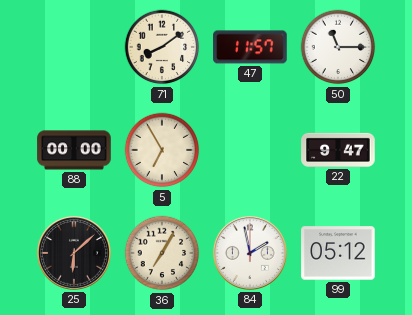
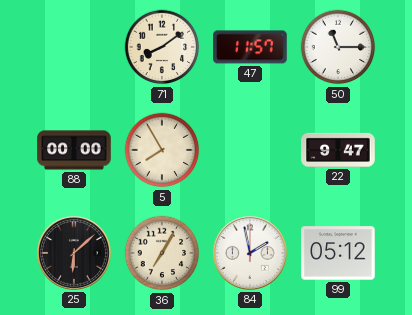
5: 6:55 -> 7:55 (162, 150)
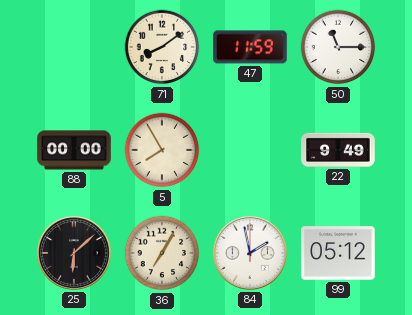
47: 11:57 -> 11:59 (250, 47)
22: 9:47 -> 9:49 (338, 150)
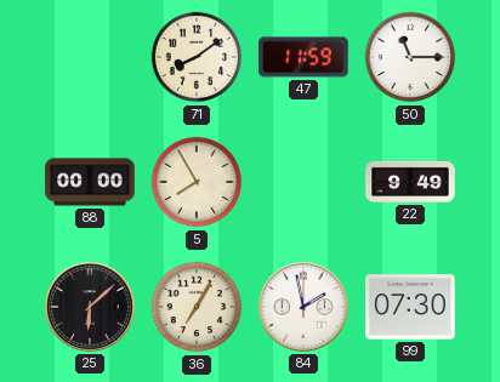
99: 05:12 -> 07:30 (410, 307)
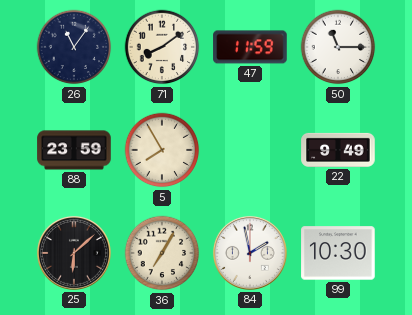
26: none -> 11:06 (74, 47)
88: 00:00 -> 23:59 (74, 150)
99: 07:30 -> 10:30 (338, 253)
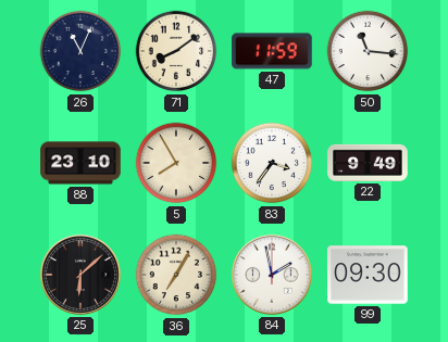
26: 11:06 -> 11:04 (80, 51)
50: 11:15 -> 11:16 (368, 51)
88: 23:59 -> 23:10 (80, 163)
83: none -> 3:36 (272, 163)
99: 10:30 -> 09:30 (368, 275)
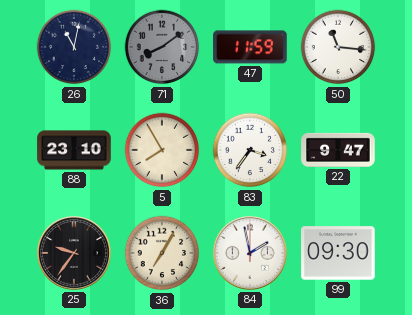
26: 11:04 -> 11:02 (74, 47)
71 dial: cream -> grey (162, 47)
22: 9:49 -> 9:47 (338, 150)
25: 6:08 -> 9:36 (74, 253)
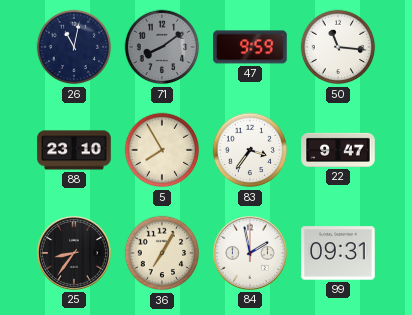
47: 11:59 -> 9:59 (250, 47)
25: 9:36 -> 8:36 (74, 253)
99: 09:30 -> 09:31 (338, 253)
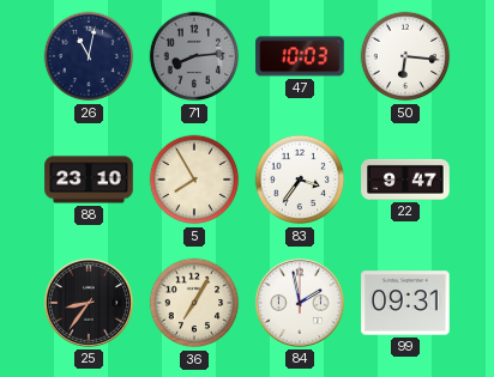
71: 8:09 -> 8:14 (194, 56)
47: 9:59 -> 10:03 (300, 56)
50: 11:16 -> 6:16 (405, 56)
